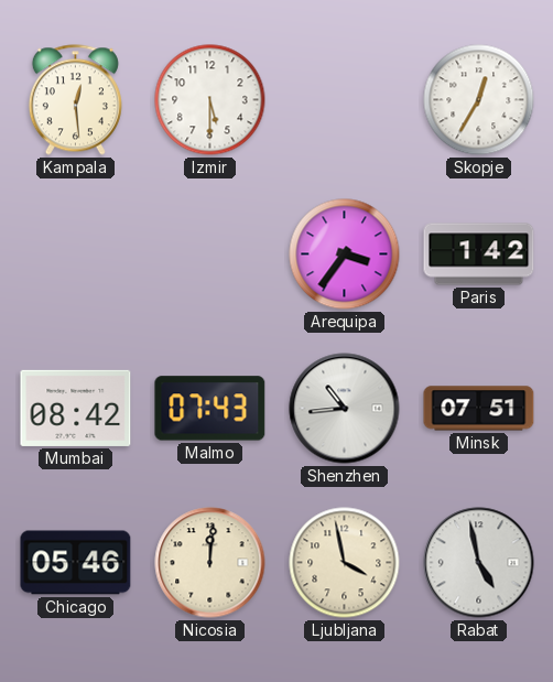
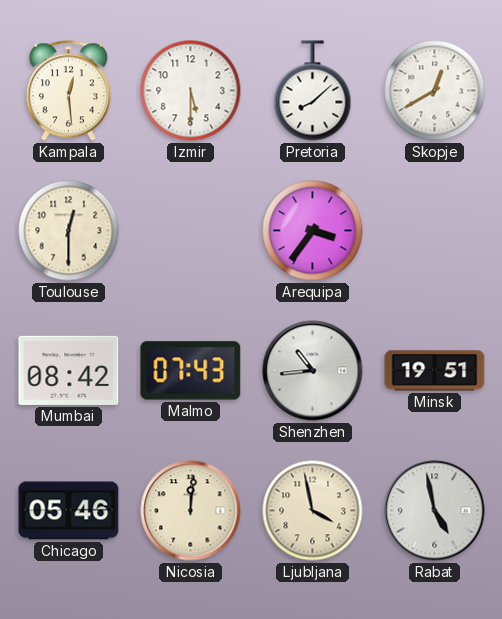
Pretoria: none -> 8:08 (313, 91)
Skopje: 12:35 -> 12:40 (435, 91)
Toulouse: none -> 12:30 (69, 231)
Paris: 1:42 -> none (479, 255)
Minsk: 07:51 -> 19:51 (435, 371)
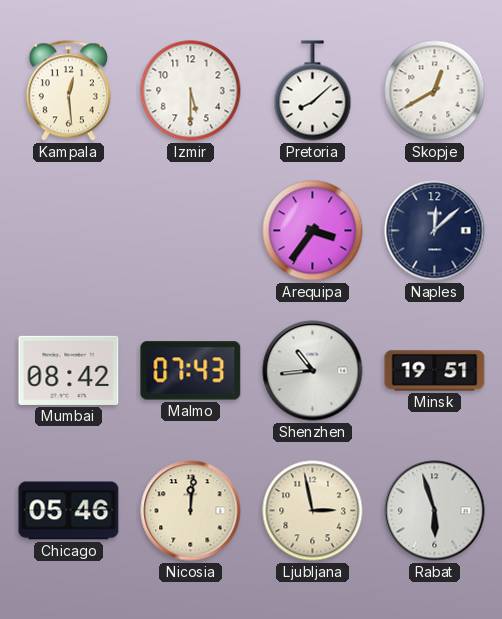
Toulouse: 12:30 -> none (69, 231)
Naples: none -> 12:08 (435, 231)
Ljubljana: 3:58 -> 2:58 (313, 511)
Rabat: 4:58 -> 5:57 (435, 511)
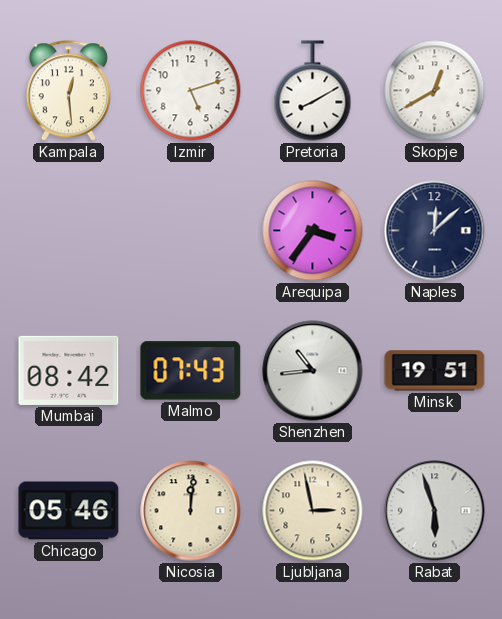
Izmir: 5:30 -> 5:12 (191, 91)
Pretoria: 8:08 -> 8:10 (313, 91)
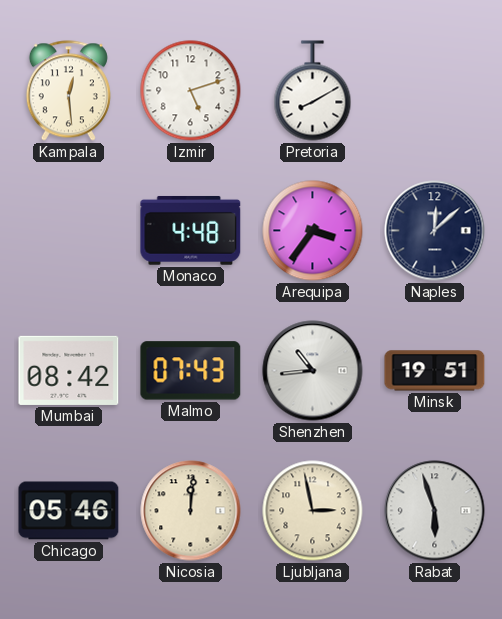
Skopje: 12:40 -> none (435, 91)
Monaco: none -> 4:48 (191, 231)
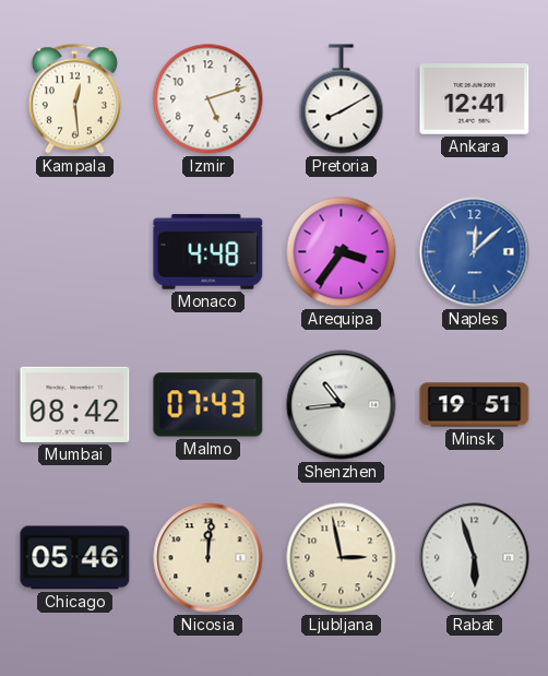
Ankara: none -> 12:41 (475, 99)
Naples dial: navy -> blue (475, 252)
